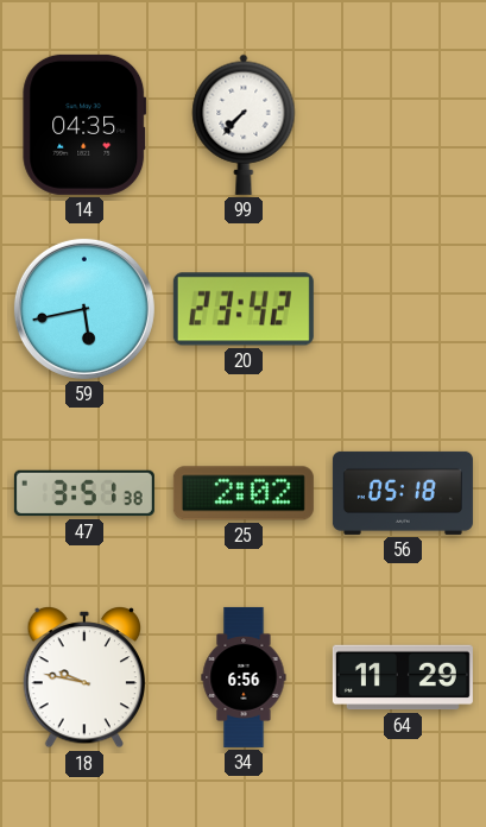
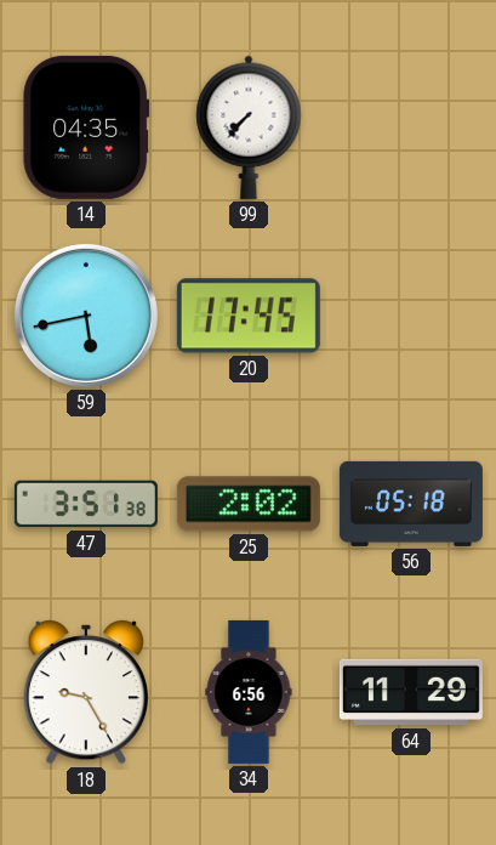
20: 23:42 -> 17:45 (249, 316)
18: 9:47 -> 9:25 (85, 693)
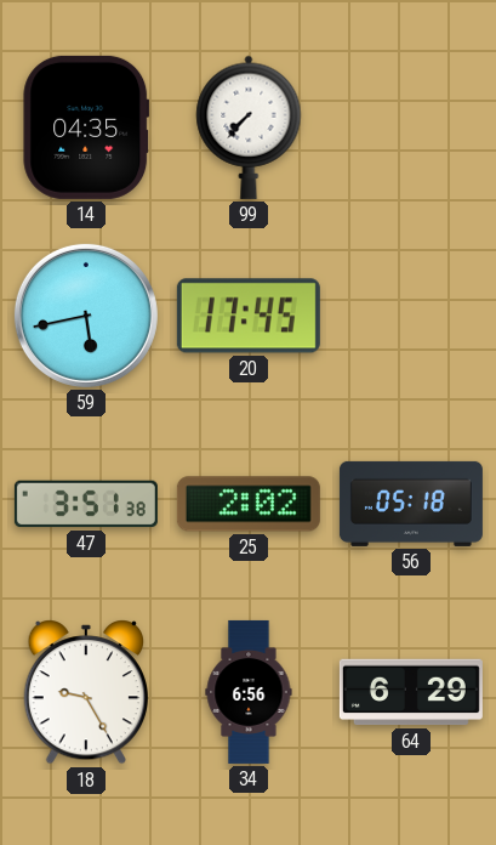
64: 11:29 -> 6:29 (411, 692)
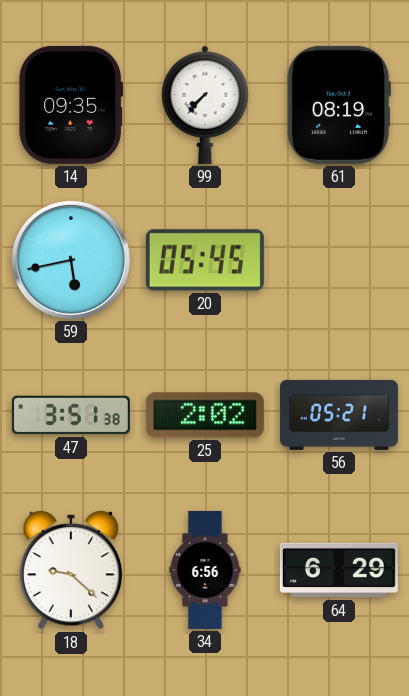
14: 04:35 -> 09:35 (71, 105)
61: none -> 08:19 (339, 105)
20: 17:45 -> 05:45 (205, 260)
56: 05:18 -> 05:21 (339, 415)
18: 9:25 -> 9:22 (70, 571)
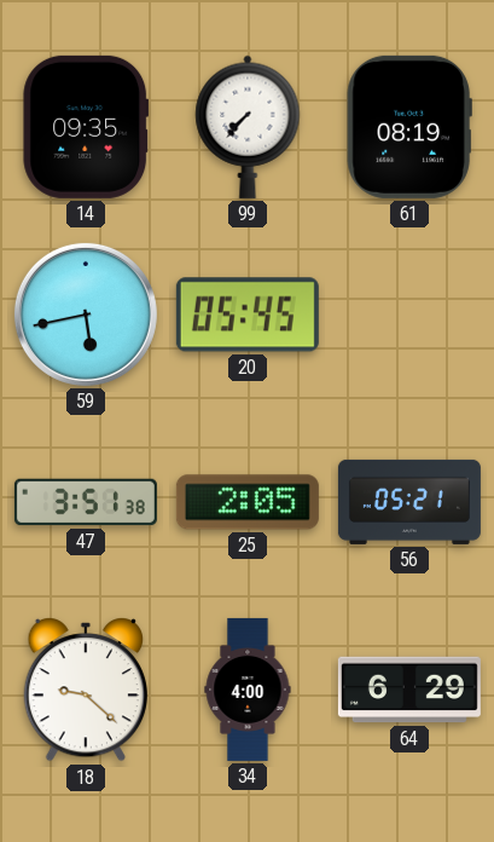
25: 2:02 -> 2:05 (248, 502)
34: 6:56 -> 4:00 (248, 690)
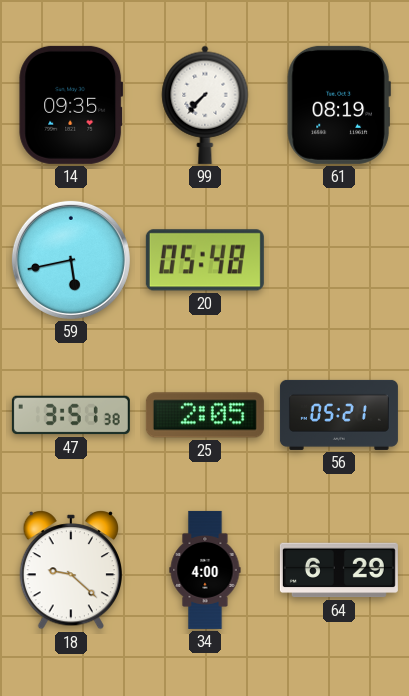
20: 05:45 -> 05:48 (205, 260)
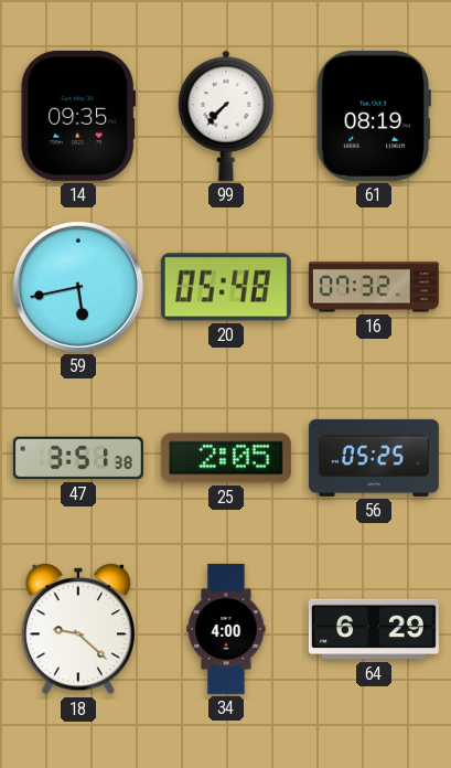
16: none -> 07:32 (374, 287)
56: 05:21 -> 05:25 (374, 458)
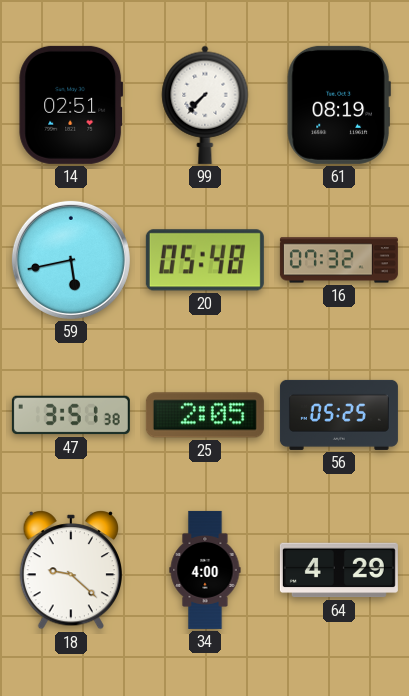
14: 09:35 -> 02:51 (71, 105)
64: 6:29 -> 4:29 (339, 570)
